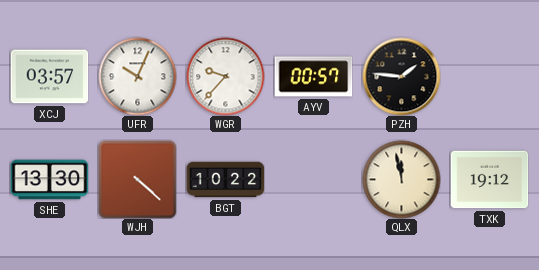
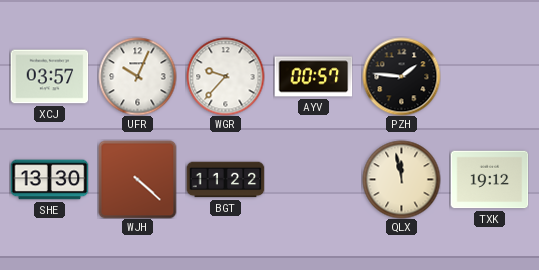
BGT: 10:22 -> 11:22 (225, 180)
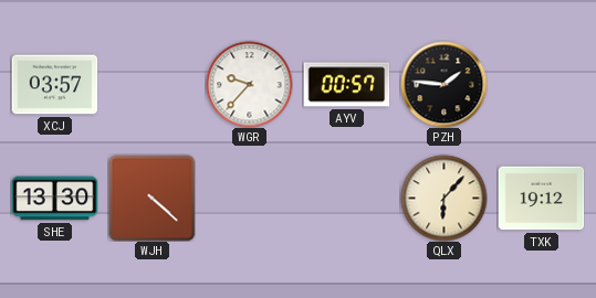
UFR: 10:04 -> none (137, 76)
BGT: 11:22 -> none (225, 180)
QLX: 11:58 -> 6:07 (443, 198)
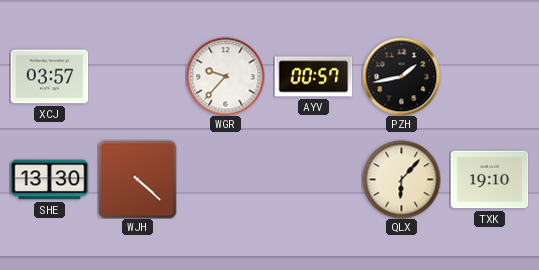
PZH: 1:46 -> 1:43 (401, 76)
TXK: 19:12 -> 19:10 (489, 180)
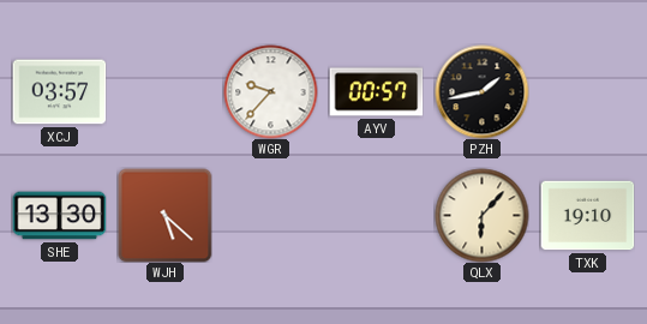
WJH: 4:22 -> 5:22 (164, 215)
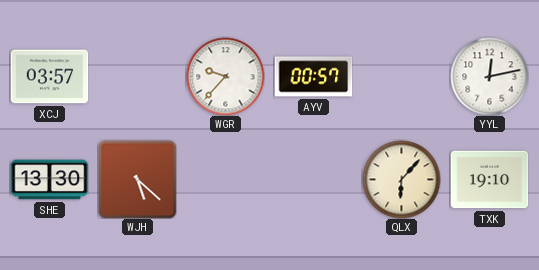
PZH: 1:43 -> none (481, 91)
YYL: none -> 12:13 (489, 76)
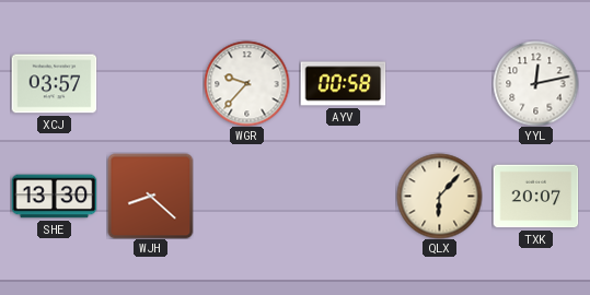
AYV: 00:57 -> 00:58 (343, 84)
WJH: 5:22 -> 8:22 (150, 196)
TXK: 19:10 -> 20:07 (535, 197)
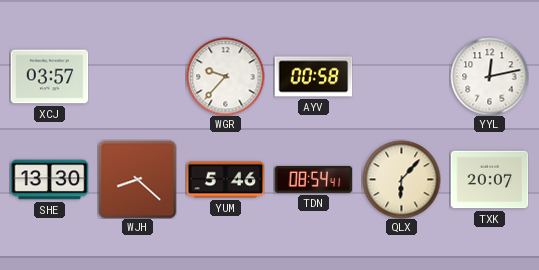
YUM: none -> 5:46 (225, 180)
TDN: none -> 08:54 (313, 179)
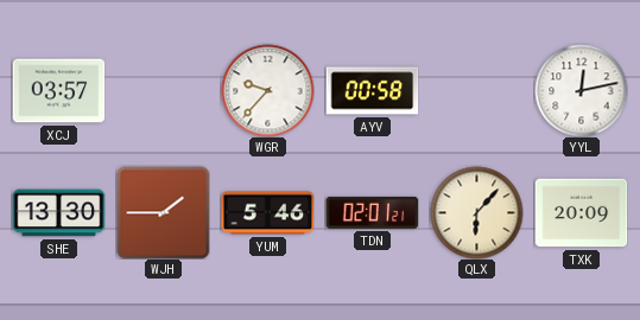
WJH: 8:22 -> 1:45 (163, 212)
TDN: 08:54 -> 02:01 (372, 212)
TXK: 20:07 -> 20:09 (581, 213)
